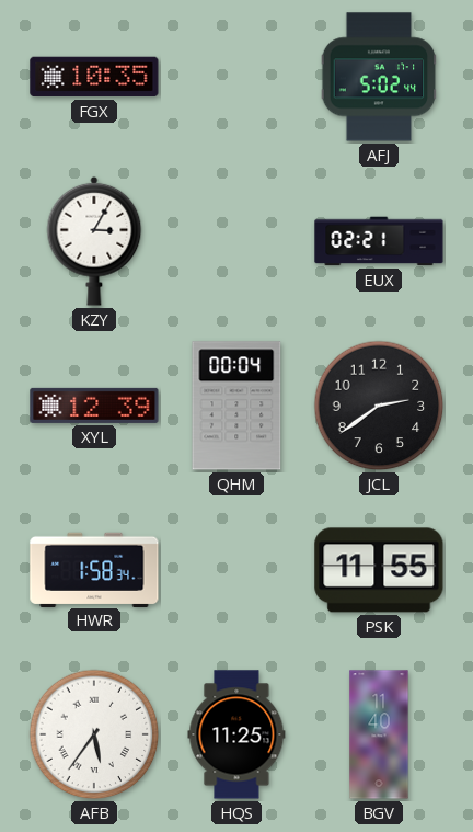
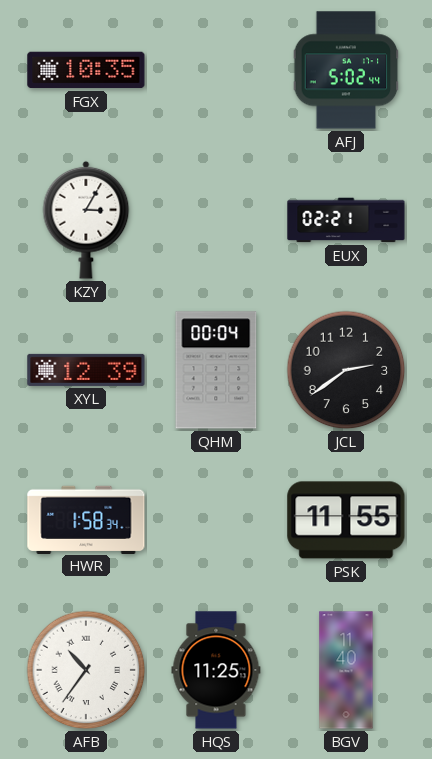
AFB: 5:36 -> 10:36 (86, 670)
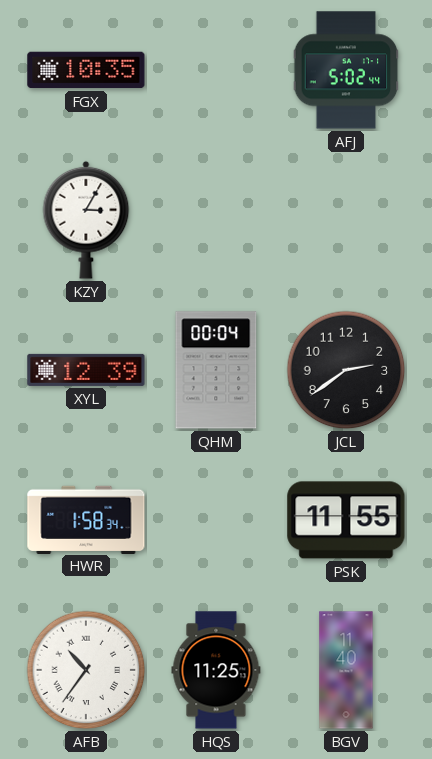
EUX: 02:21 -> none (346, 220)
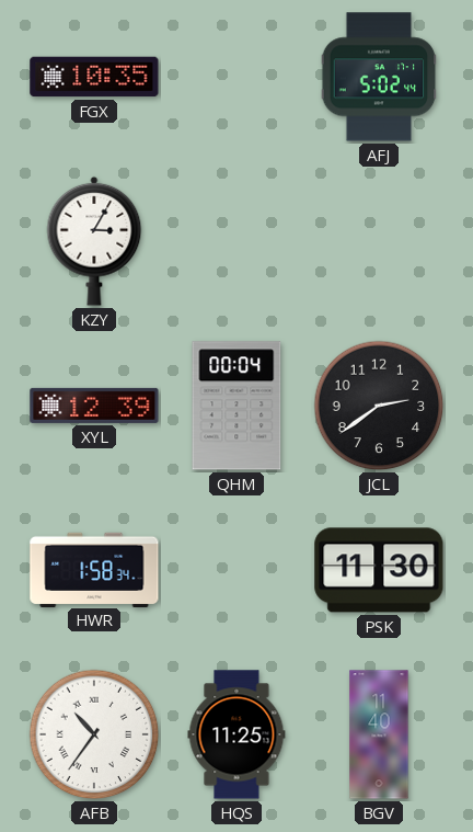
PSK: 11:55 -> 11:30 (379, 570)
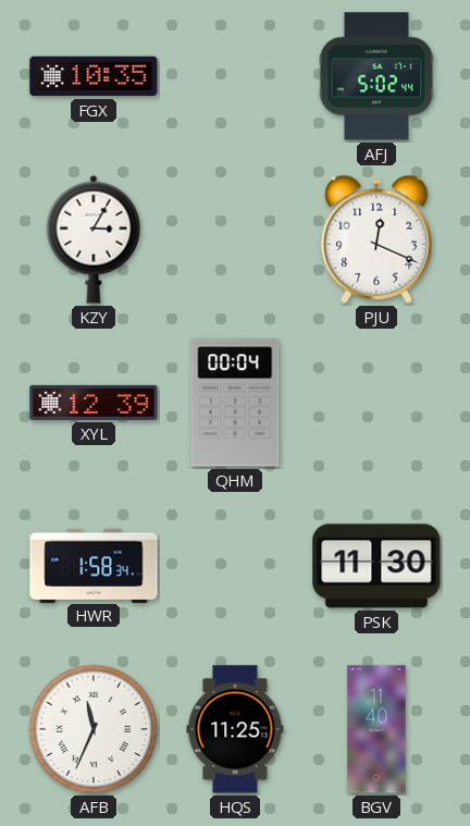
PJU: none -> 12:19 (376, 239)
JCL: 2:39 -> none (379, 406)
AFB: 10:36 -> 11:34 (94, 729)
